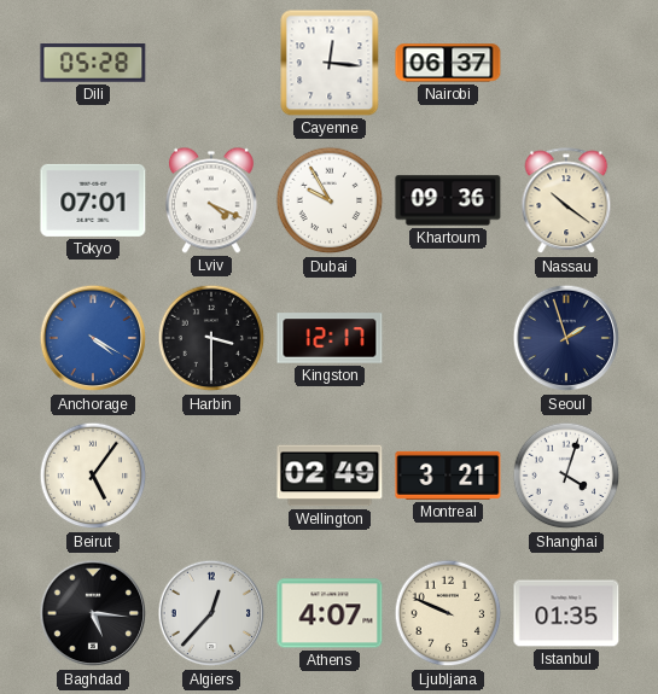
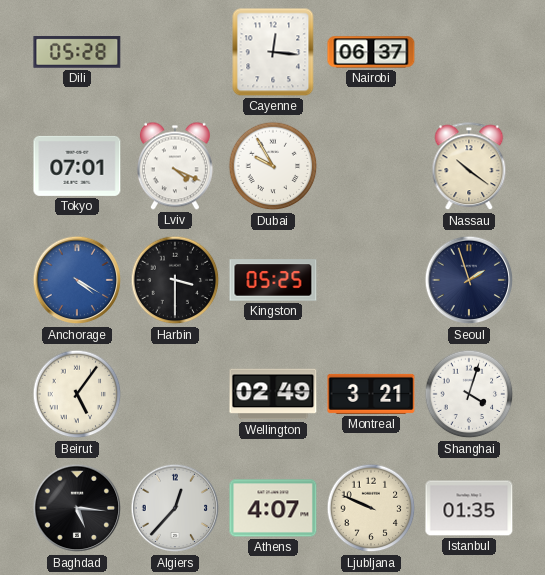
Khartoum: 09:36 -> none (448, 200)
Kingston: 12:17 -> 05:25 (273, 280)
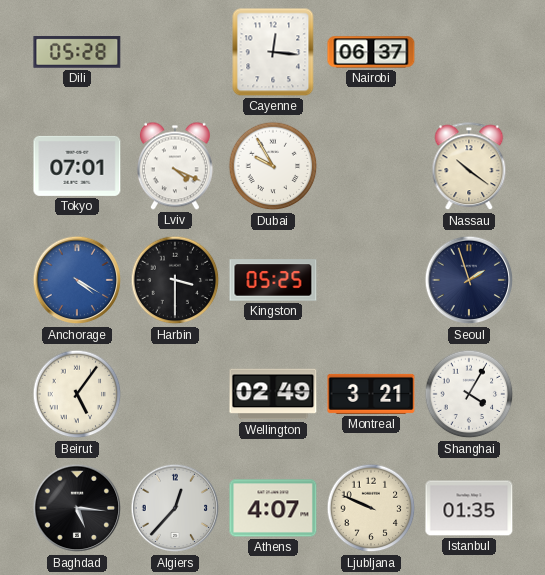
Shanghai: 4:03 -> 4:05 (469, 394)
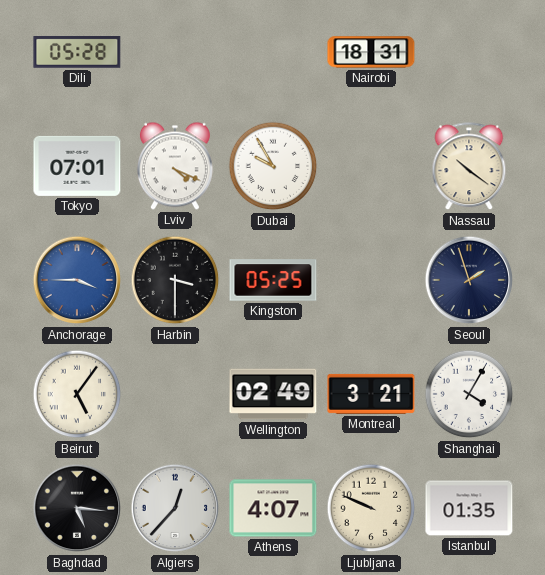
Cayenne: 12:16 -> none (273, 52)
Nairobi: 06:37 -> 18:31 (371, 52)
Anchorage: 4:20 -> 3:45 (77, 280)
